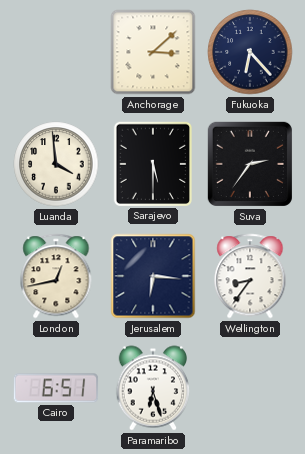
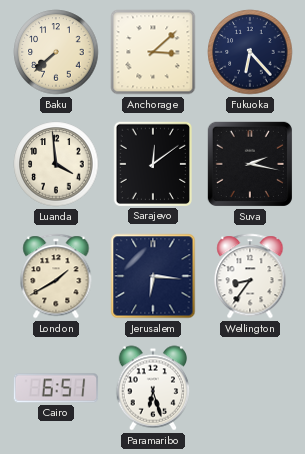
Baku: none -> 7:38 (56, 52)
Sarajevo: 5:30 -> 12:09 (152, 163)
Suva: 2:36 -> 2:17 (250, 164)
London: 12:43 -> 1:40 (56, 276)
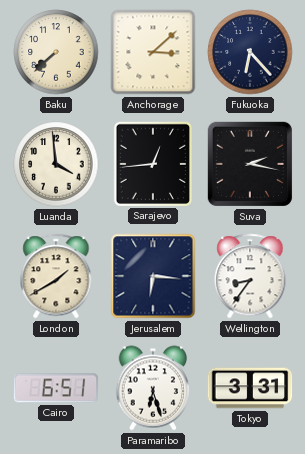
Sarajevo: 12:09 -> 12:44 (152, 163)
Tokyo: none -> 3:31 (250, 388)
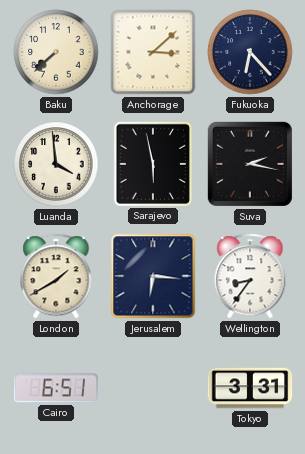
Sarajevo: 12:44 -> 5:58 (152, 163)
Paramaribo: 6:27 -> none (153, 388)
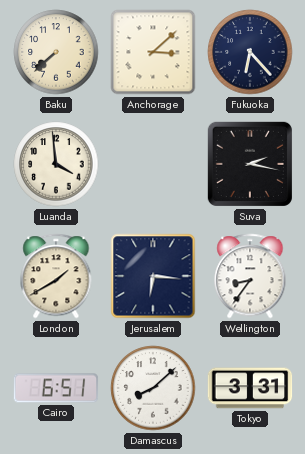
Sarajevo: 5:58 -> none (152, 163)
Damascus: none -> 8:08 (153, 388)
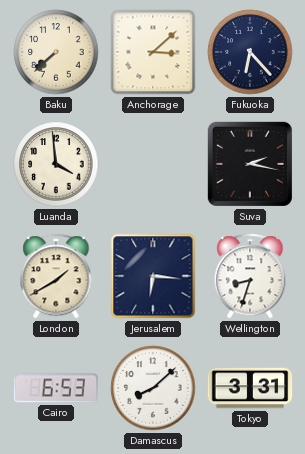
Wellington: 8:36 -> 8:33 (250, 276)
Cairo: 6:51 -> 6:53 (56, 388)
